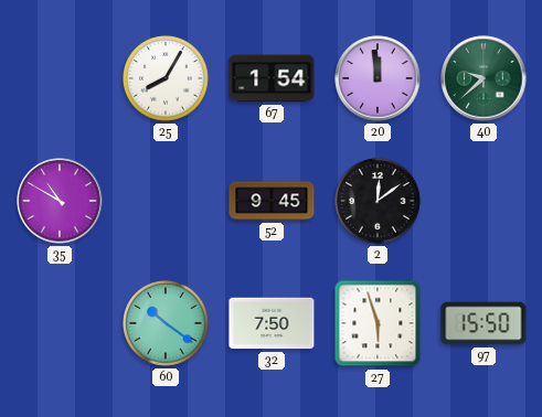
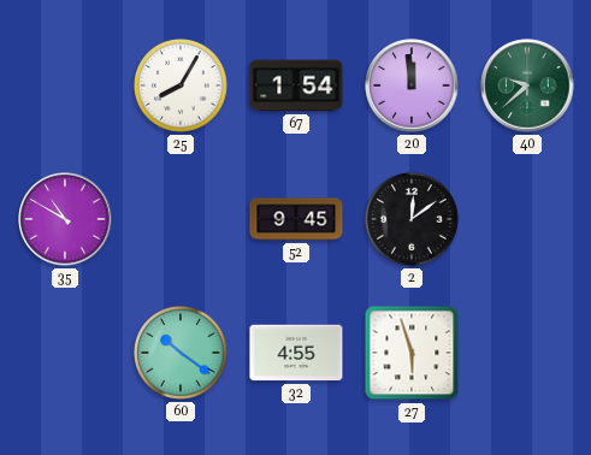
32: 7:50 -> 4:55 (296, 353)
97: 15:50 -> none (483, 323)
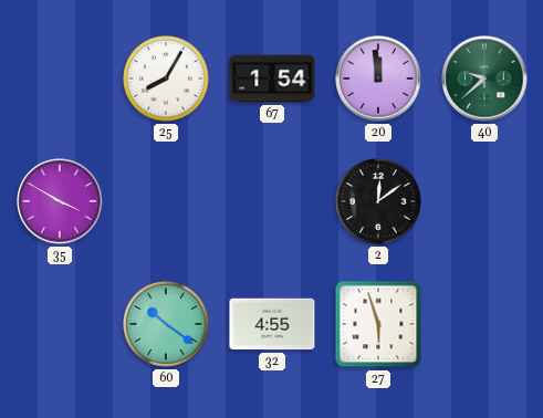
35: 10:50 -> 3:50 (60, 201)
52: 9:45 -> none (296, 219)
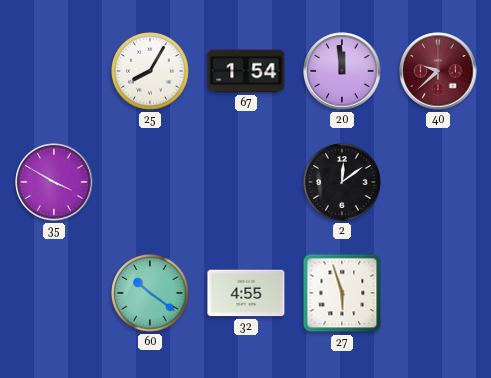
40 dial: green -> burgundy (438, 71)
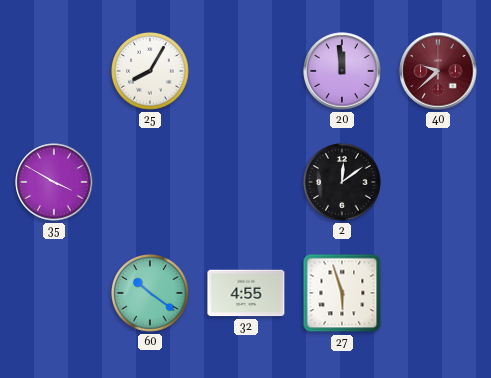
67: 1:54 -> none (246, 71)
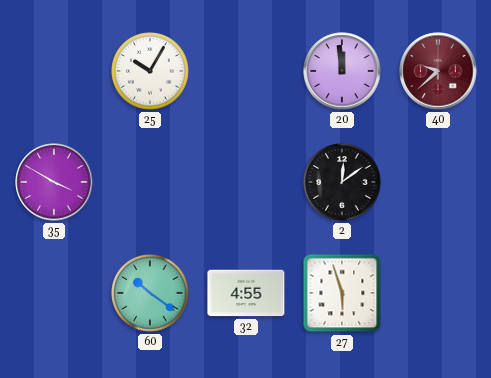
25: 8:05 -> 10:05 (150, 72)
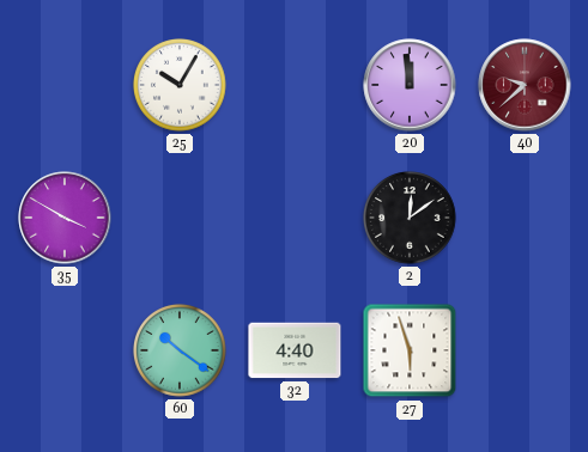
32: 4:55 -> 4:40 (295, 350)
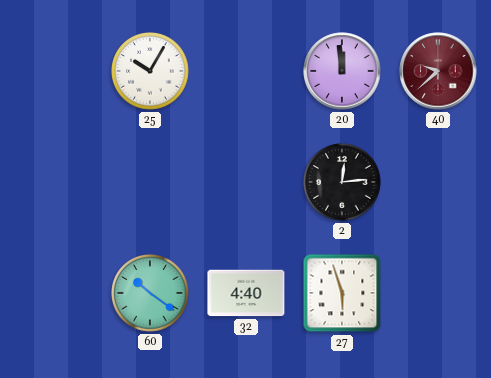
35: 3:50 -> none (65, 218)
2: 12:09 -> 12:14 (342, 183)
